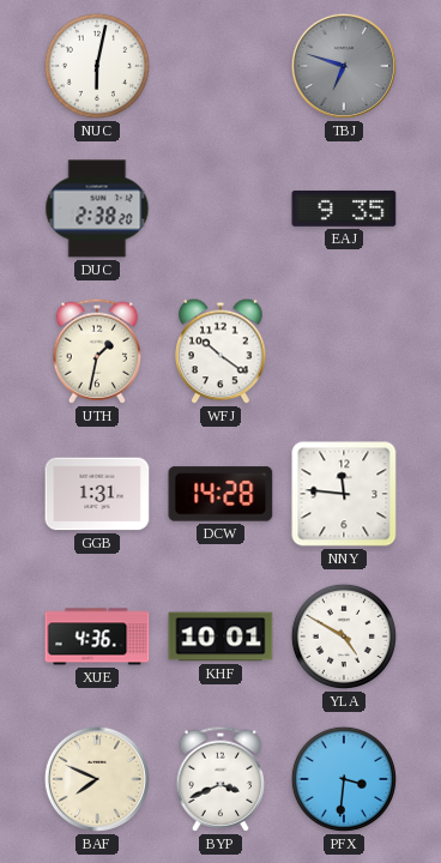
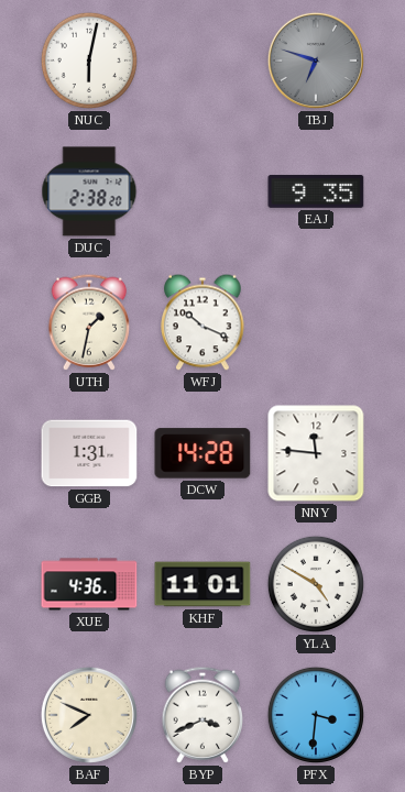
WFJ: 10:21 -> 10:19 (202, 322)
KHF: 10:01 -> 11:01 (202, 584)
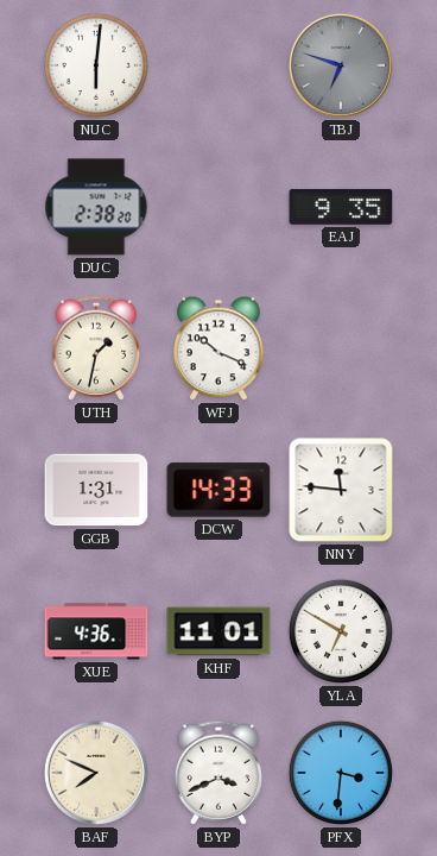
NUC: 6:02 -> 6:01 (96, 65)
DCW: 14:28 -> 14:33 (218, 490)
YLA: 4:50 -> 6:50 (341, 631)
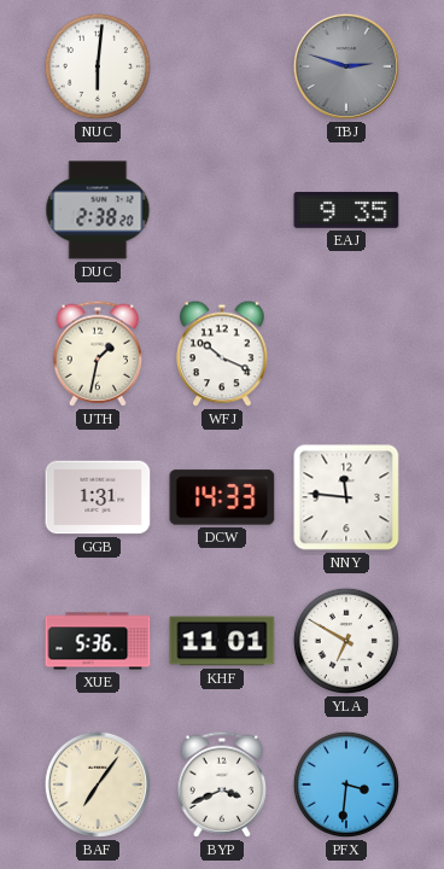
TBJ: 6:48 -> 2:48 (346, 66)
XUE: 4:36 -> 5:36 (98, 641)
BAF: 7:49 -> 7:06 (98, 785)
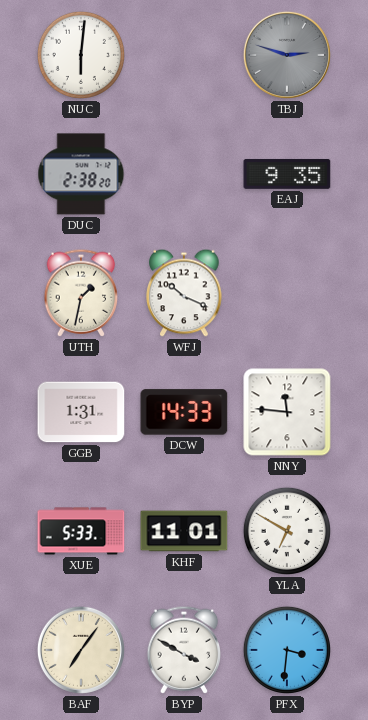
XUE: 5:36 -> 5:33 (81, 531)
BYP: 3:41 -> 3:50 (184, 650)
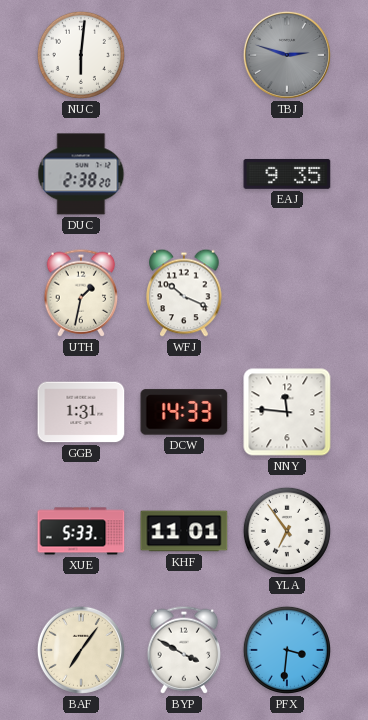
YLA: 6:50 -> 6:54 (287, 531)
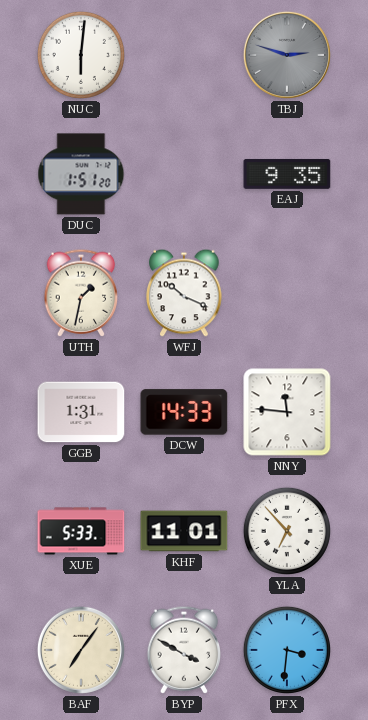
DUC: 2:38 -> 1:51 (81, 174)
YLA: 6:54 -> 6:53 (287, 531)
